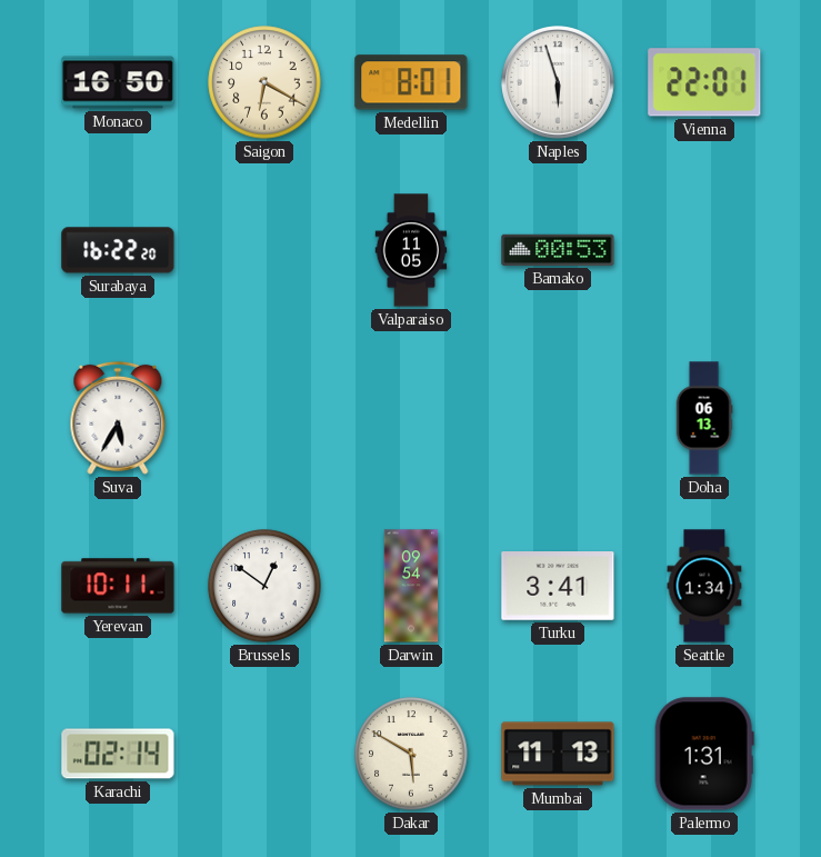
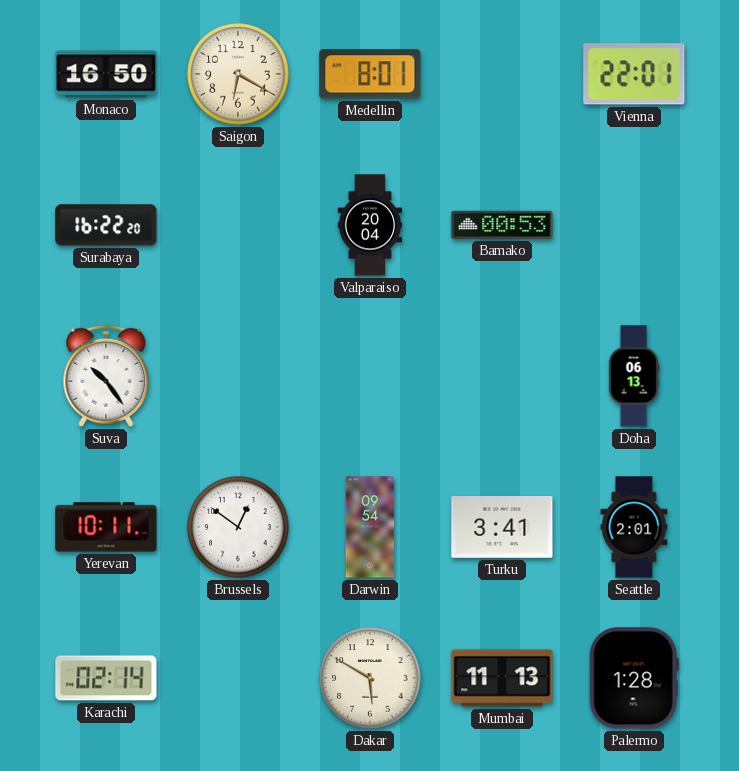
Naples: 5:57 -> none (559, 83)
Valparaiso: 11:05 -> 20:04 (370, 225)
Suva: 5:35 -> 10:24 (106, 376)
Seattle: 1:34 -> 2:01 (634, 527)
Palermo: 1:31 -> 1:28 (634, 678)
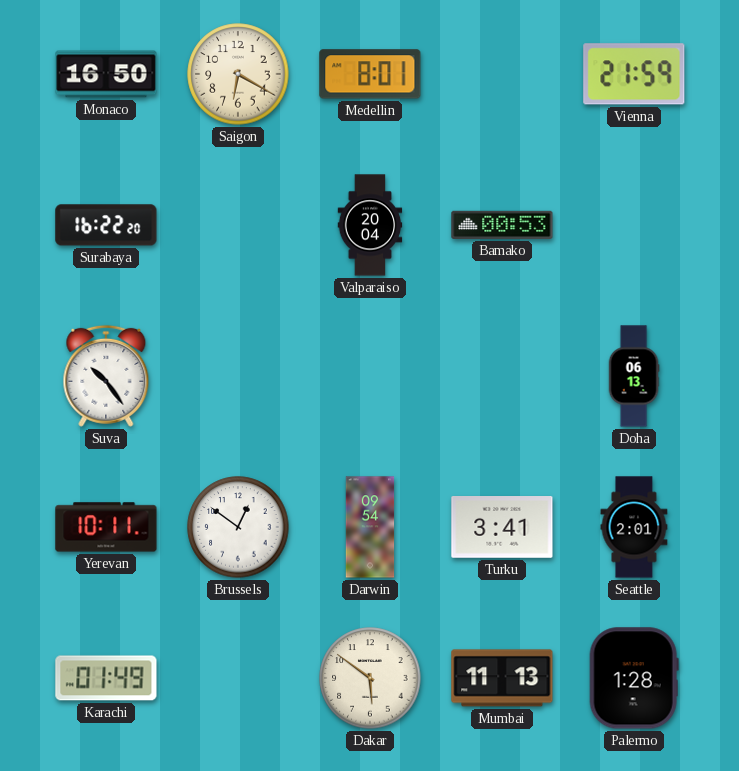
Vienna: 22:01 -> 21:59 (634, 74)
Karachi: 02:14 -> 01:49 (106, 678)
Dakar: 5:50 -> 5:51 (370, 678)
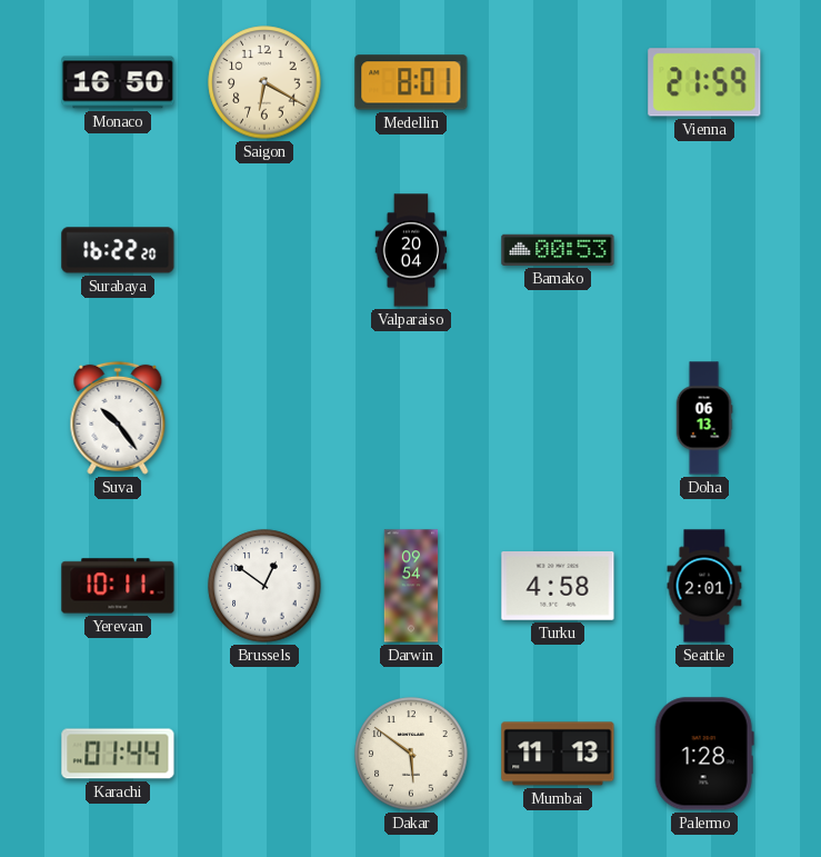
Turku: 3:41 -> 4:58 (558, 587)
Karachi: 01:49 -> 01:44 (118, 754)
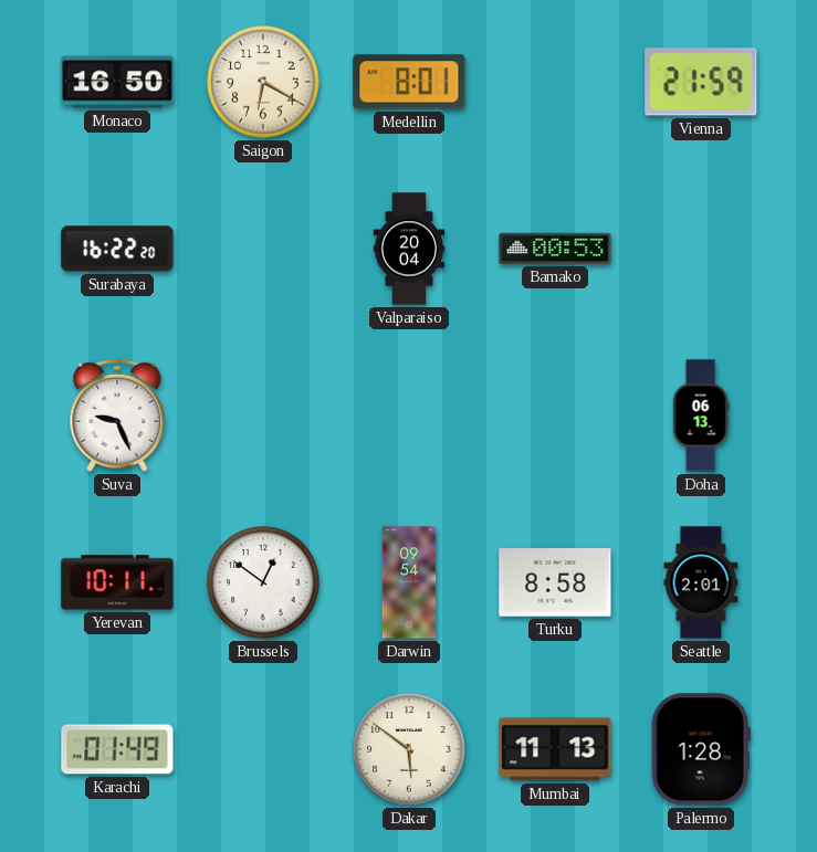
Suva: 10:24 -> 9:26 (117, 416)
Turku: 4:58 -> 8:58 (555, 583)
Karachi: 01:44 -> 01:49 (117, 749)
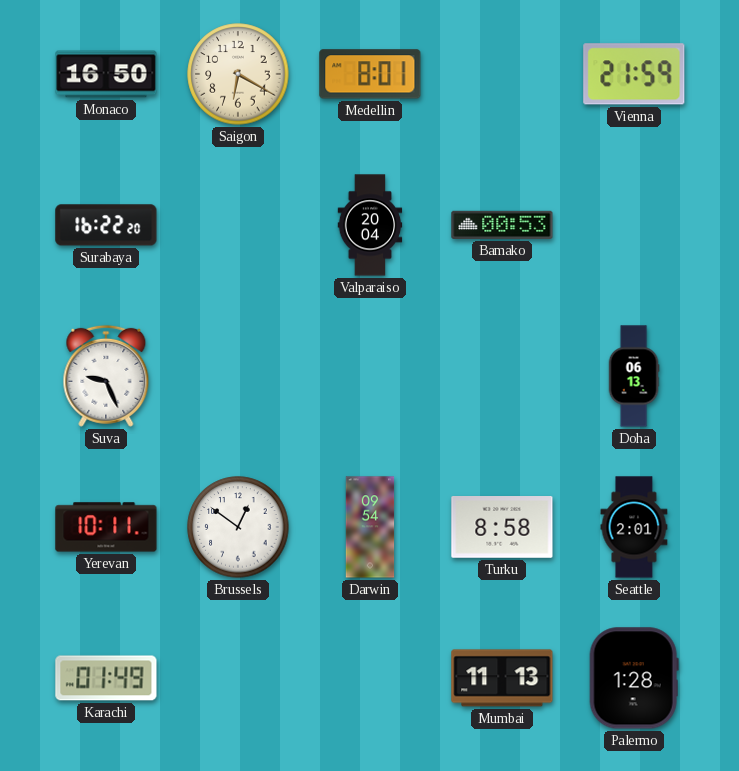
Dakar: 5:51 -> none (409, 749)
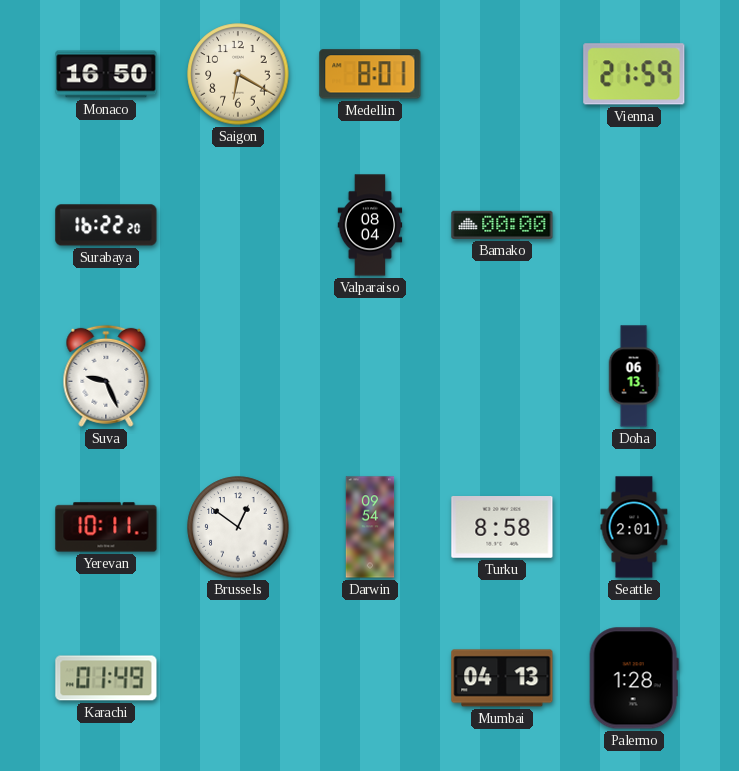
Valparaiso: 20:04 -> 08:04 (370, 225)
Bamako: 00:53 -> 00:00 (502, 225)
Mumbai: 11:13 -> 04:13 (502, 678)
